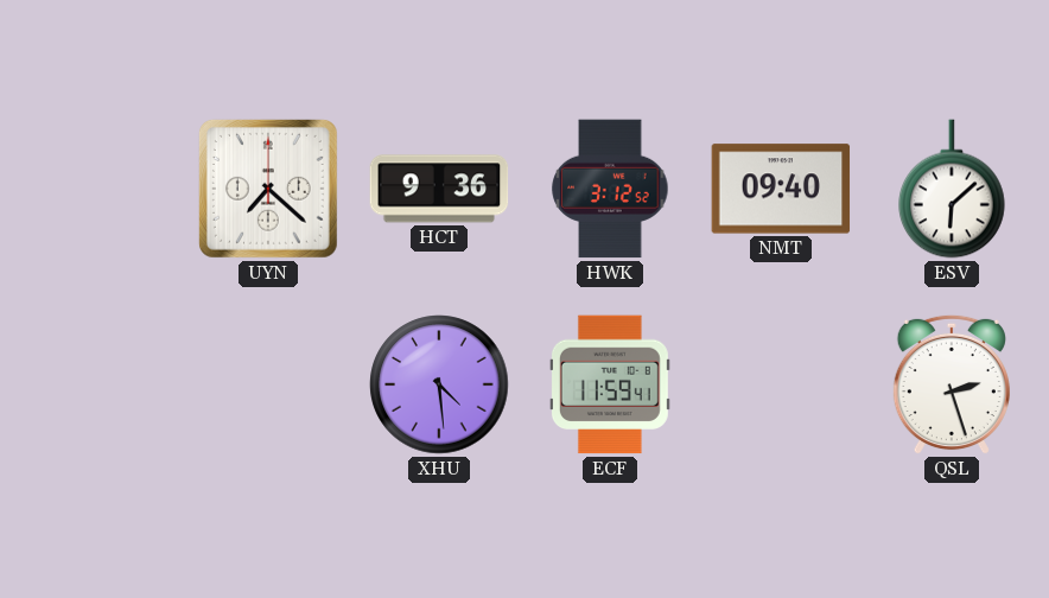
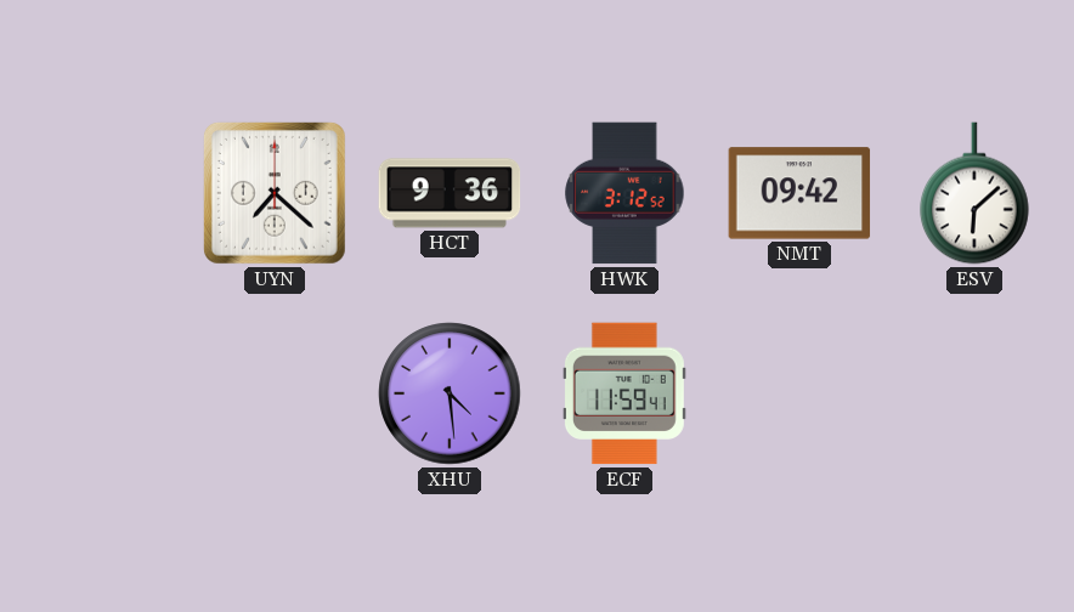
NMT: 09:40 -> 09:42 (799, 193)
QSL: 2:27 -> none (952, 384)
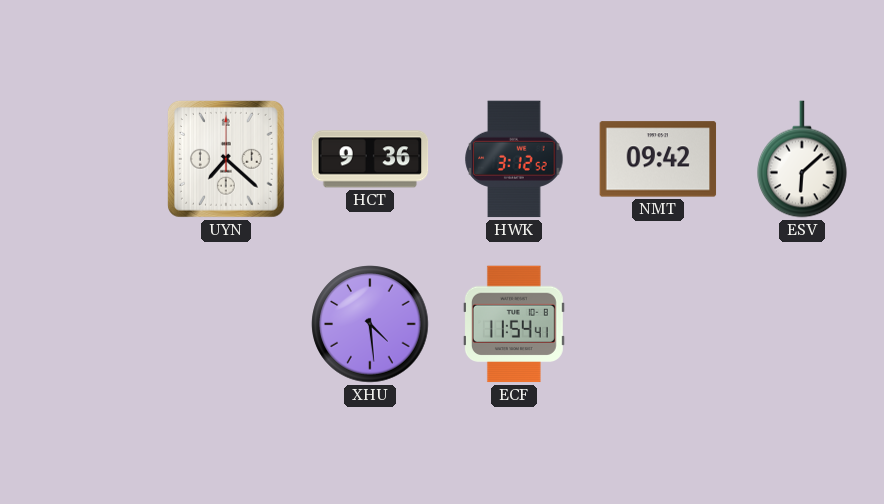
ECF: 11:59 -> 11:54 (514, 324)
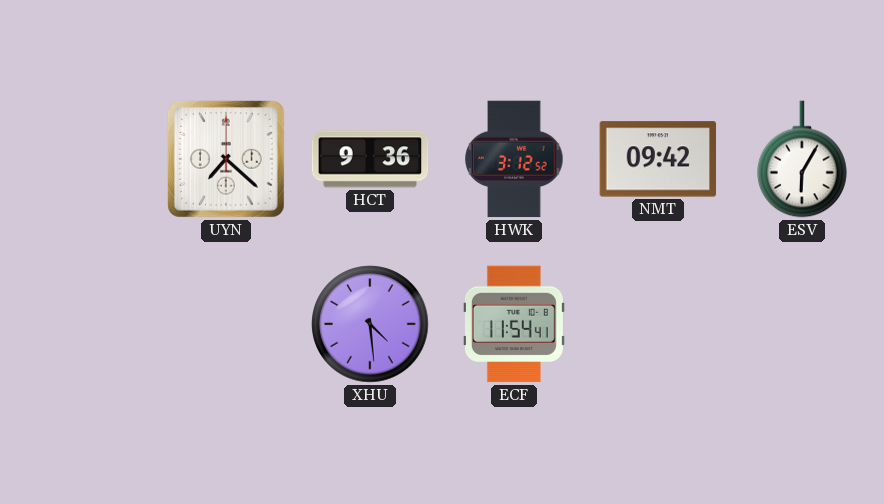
ESV: 6:08 -> 6:05 (803, 159)
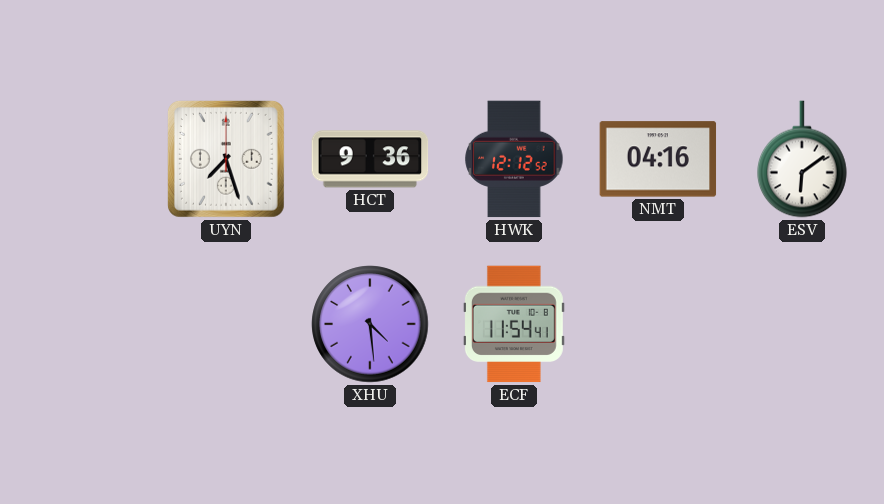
UYN: 7:22 -> 7:27 (226, 159)
HWK: 3:12 -> 12:12 (514, 159)
NMT: 09:42 -> 04:16 (658, 159)
ESV: 6:05 -> 6:09 (803, 159)
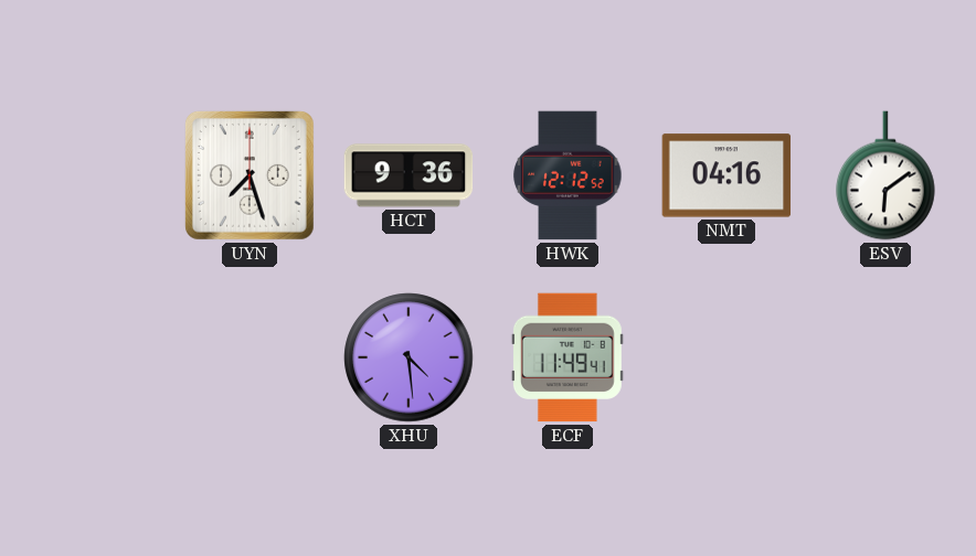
ECF: 11:54 -> 11:49 (567, 357)
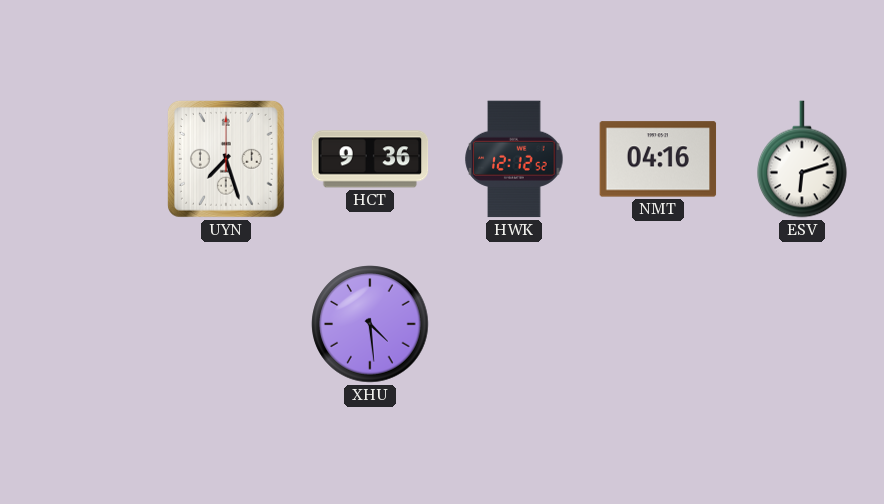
ESV: 6:09 -> 6:12 (803, 159)
ECF: 11:49 -> none (567, 357)
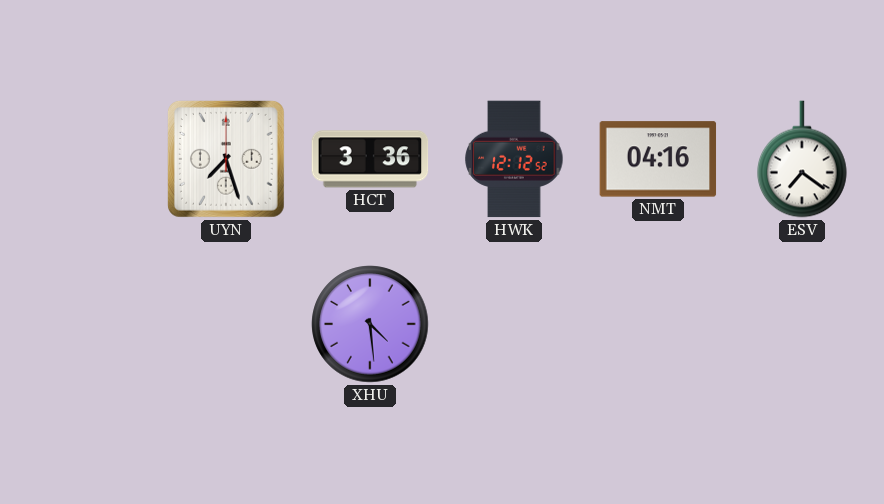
HCT: 9:36 -> 3:36 (370, 159)
ESV: 6:12 -> 7:21 (803, 159)
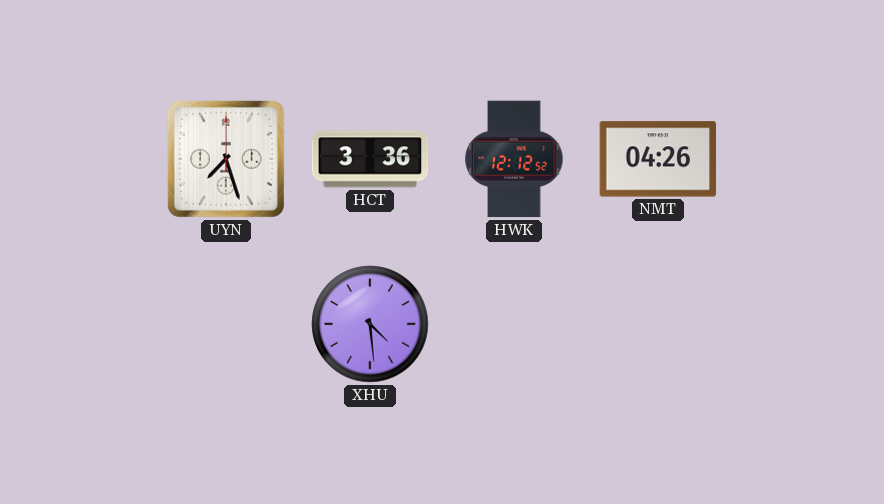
NMT: 04:16 -> 04:26 (658, 159)
ESV: 7:21 -> none (803, 159)
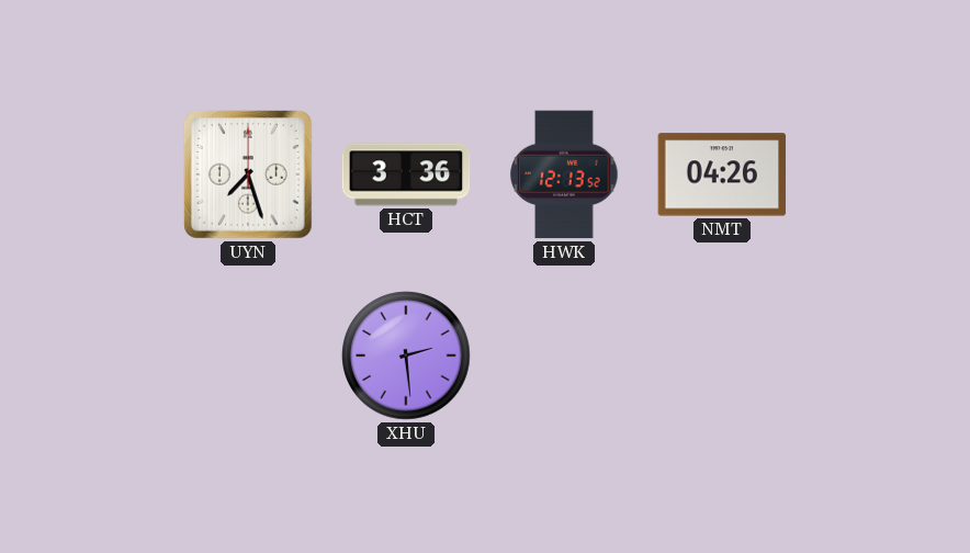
HWK: 12:12 -> 12:13 (564, 174)
XHU: 4:29 -> 2:29 (406, 356)
